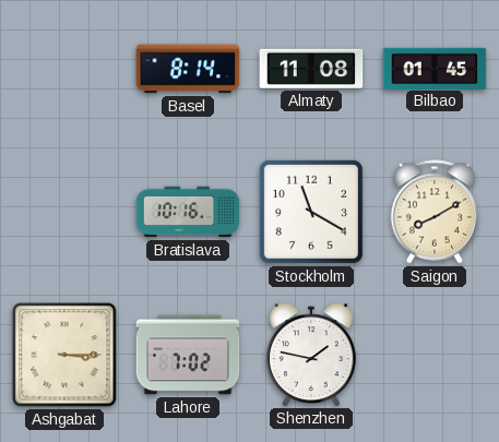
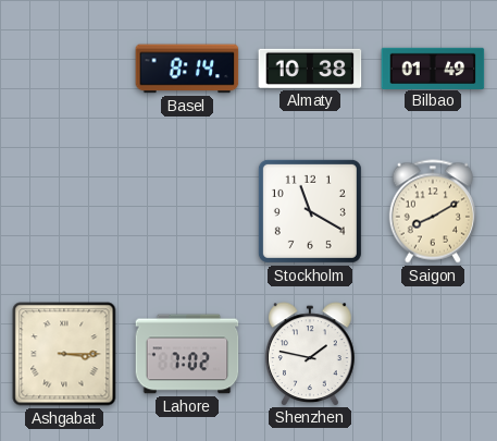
Almaty: 11:08 -> 10:38 (310, 69)
Bilbao: 01:45 -> 01:49 (433, 68)
Bratislava: 10:16 -> none (188, 212)
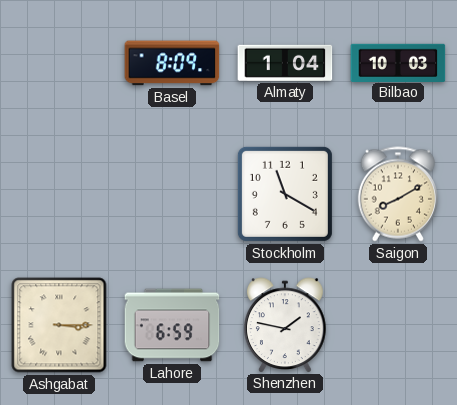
Basel: 8:14 -> 8:09 (172, 63)
Almaty: 10:38 -> 1:04 (285, 63)
Bilbao: 01:49 -> 10:03 (398, 62)
Lahore: 7:02 -> 6:59 (172, 325)
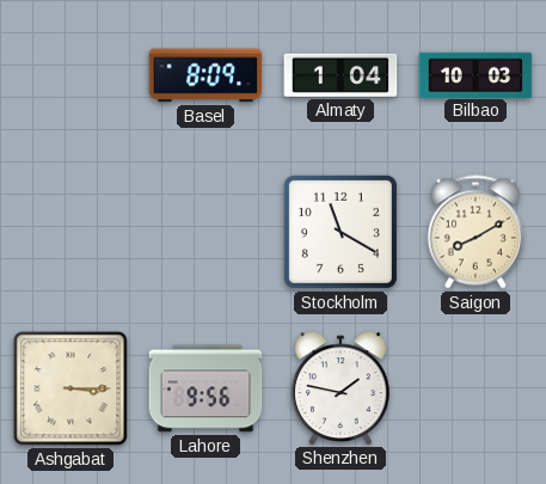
Lahore: 6:59 -> 9:56 (205, 388)
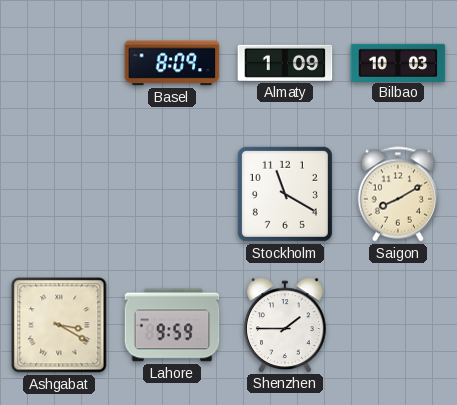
Almaty: 1:04 -> 1:09 (285, 63)
Ashgabat: 3:15 -> 3:20 (59, 325)
Lahore: 9:56 -> 9:59 (172, 325)
Shenzhen: 1:47 -> 1:45 (285, 325)
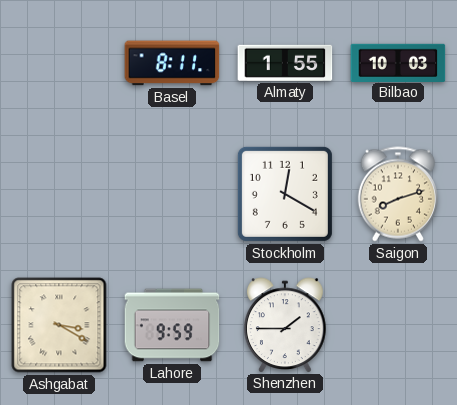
Basel: 8:09 -> 8:11 (172, 63)
Almaty: 1:09 -> 1:55 (285, 63)
Stockholm: 11:20 -> 12:20 (285, 194)
Saigon: 8:10 -> 8:12 (397, 194)
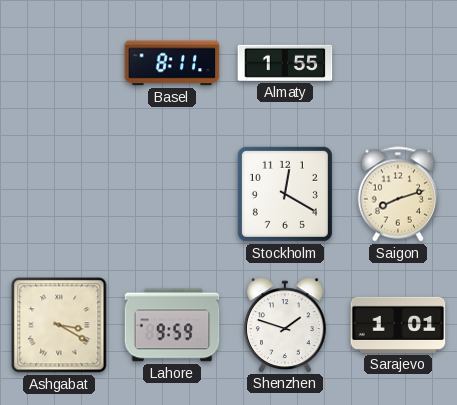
Bilbao: 10:03 -> none (398, 62)
Shenzhen: 1:45 -> 1:48 (285, 325)
Sarajevo: none -> 1:01 (398, 325)
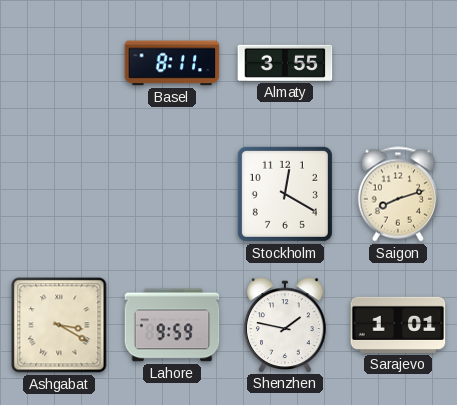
Almaty: 1:55 -> 3:55 (285, 63)
Shenzhen: 1:48 -> 1:47 (285, 325)
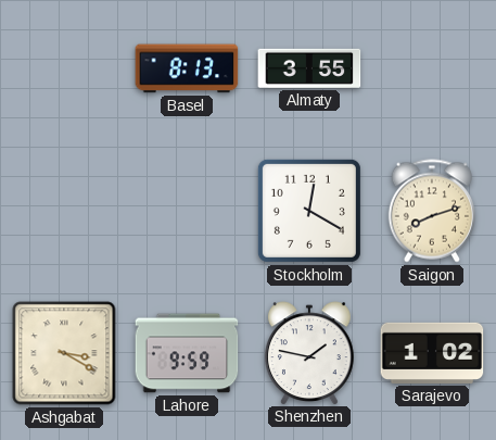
Basel: 8:11 -> 8:13 (187, 68)
Sarajevo: 1:01 -> 1:02 (432, 353)
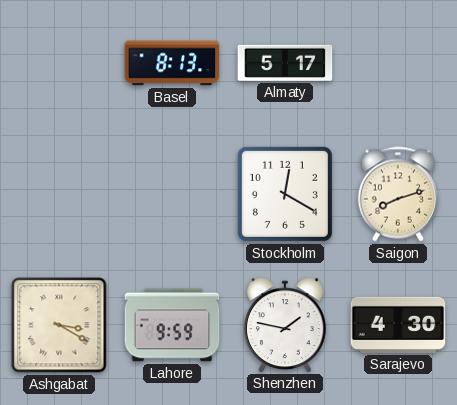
Almaty: 3:55 -> 5:17 (285, 63)
Sarajevo: 1:02 -> 4:30 (398, 325)
